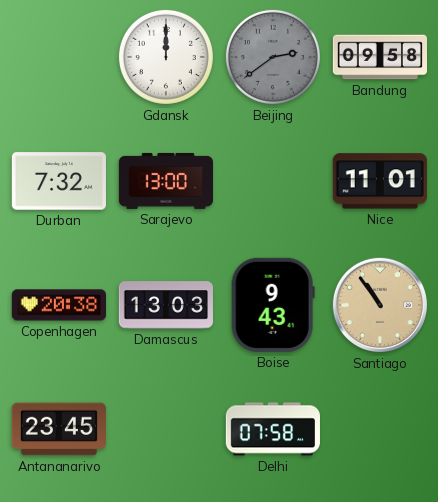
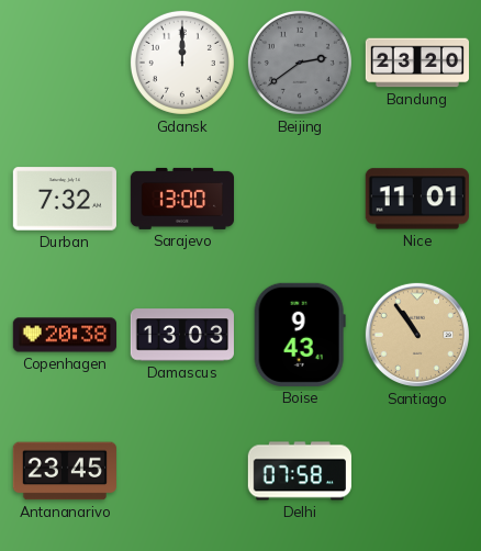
Bandung: 09:58 -> 23:20 (416, 63)
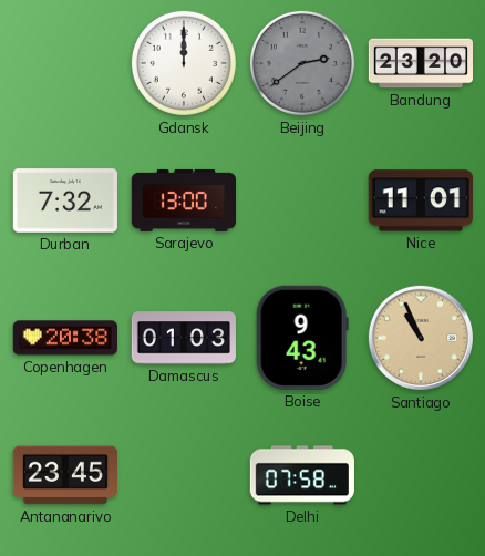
Damascus: 13:03 -> 01:03 (184, 338)
Santiago: 10:54 -> 10:56 (421, 338)
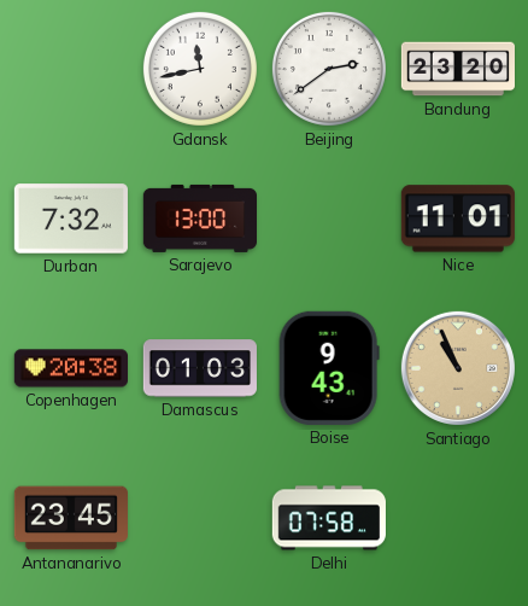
Gdansk: 12:00 -> 11:43 (200, 69)
Beijing dial: grey -> white (329, 69)
